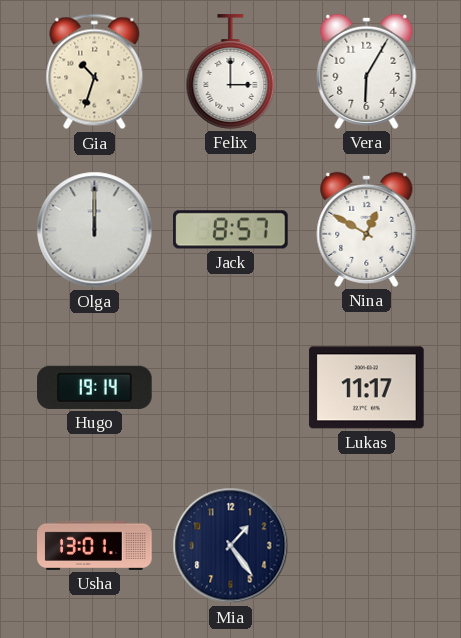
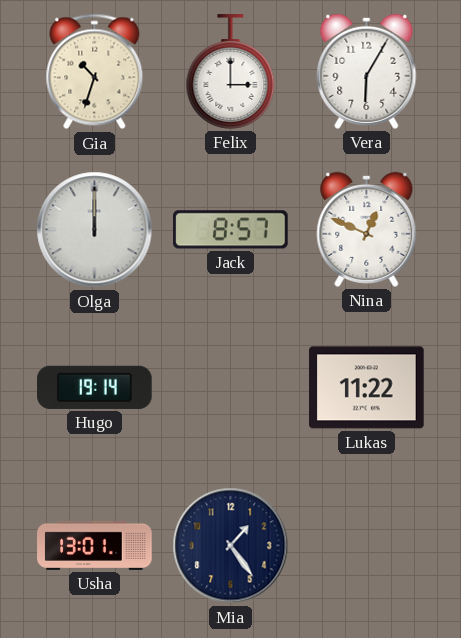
Nina: 12:50 -> 12:49 (367, 229)
Lukas: 11:17 -> 11:22 (367, 388)
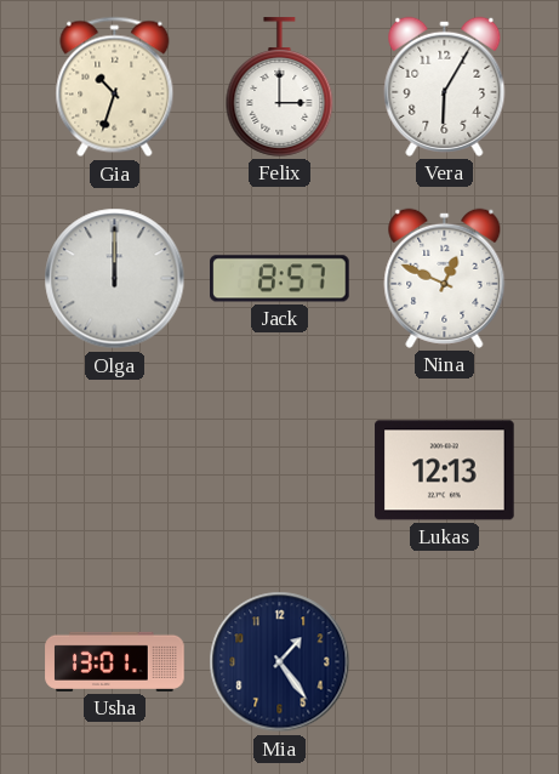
Hugo: 19:14 -> none (95, 387)
Lukas: 11:22 -> 12:13 (445, 471)
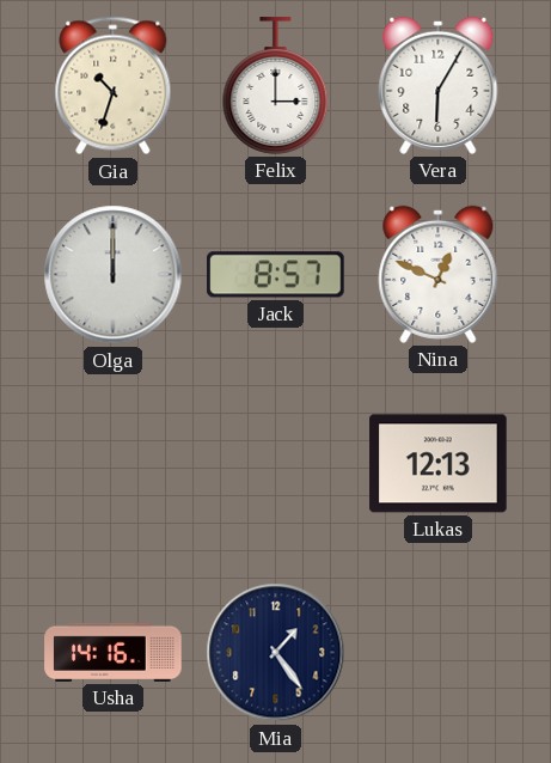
Usha: 13:01 -> 14:16 (114, 652)
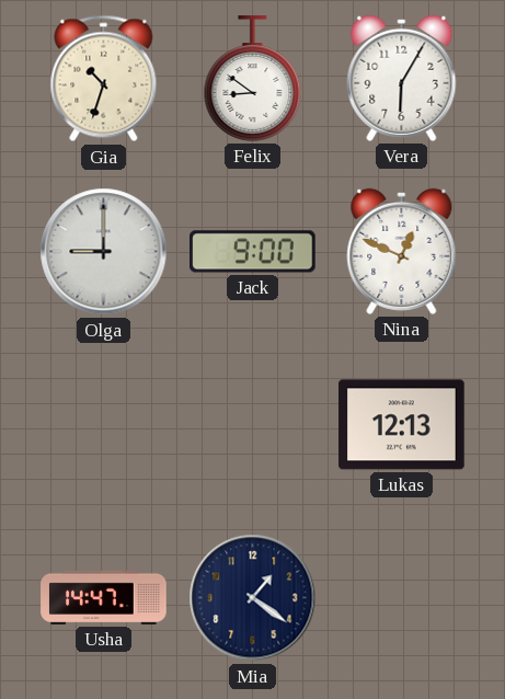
Felix: 3:00 -> 8:51 (253, 79)
Olga: 12:00 -> 9:00 (104, 252)
Jack: 8:57 -> 9:00 (253, 252)
Usha: 14:16 -> 14:47 (104, 597)
Mia: 1:24 -> 1:21 (253, 598)
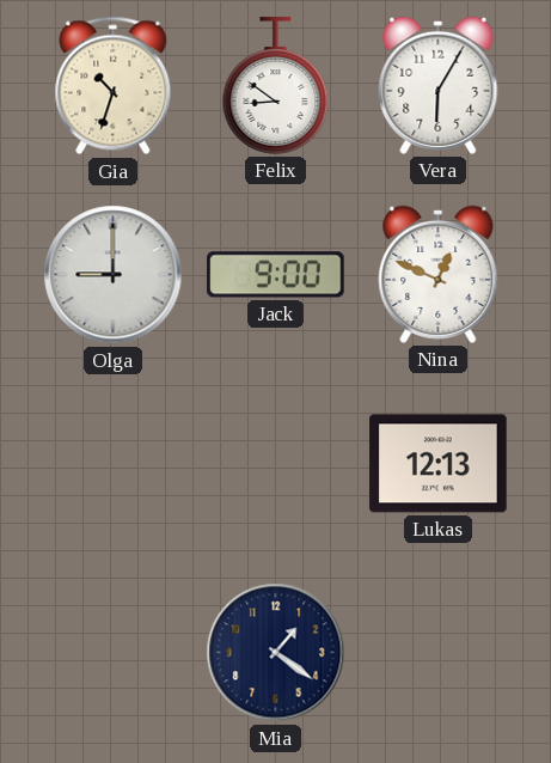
Usha: 14:47 -> none (104, 597)
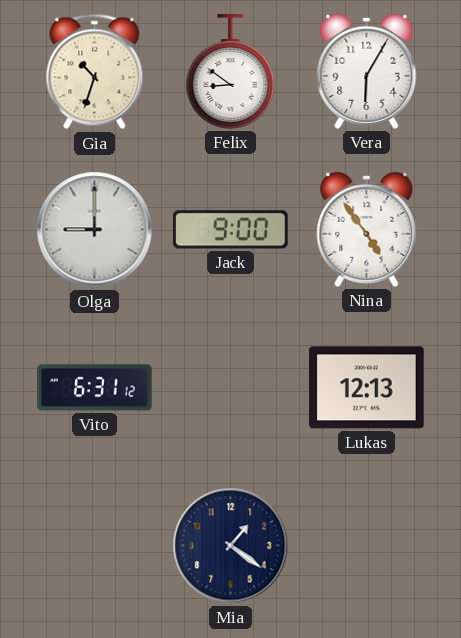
Nina: 12:49 -> 4:54 (367, 229)
Vito: none -> 6:31 (95, 388)
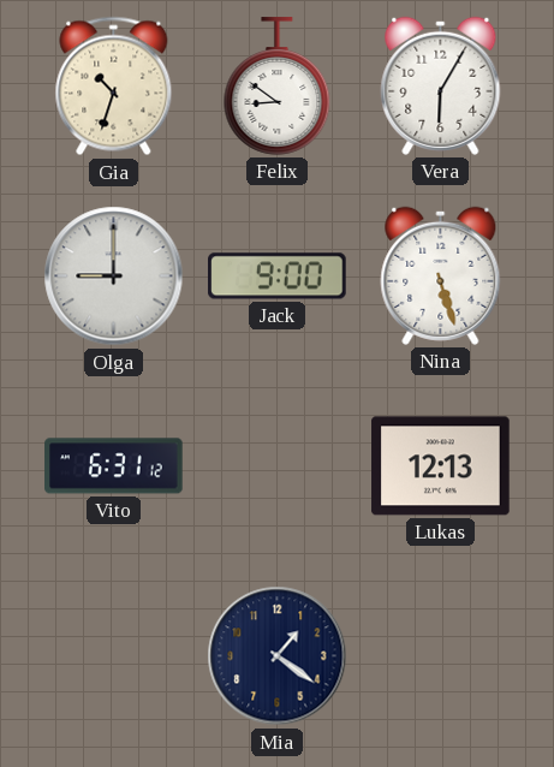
Nina: 4:54 -> 5:27 (441, 275)
